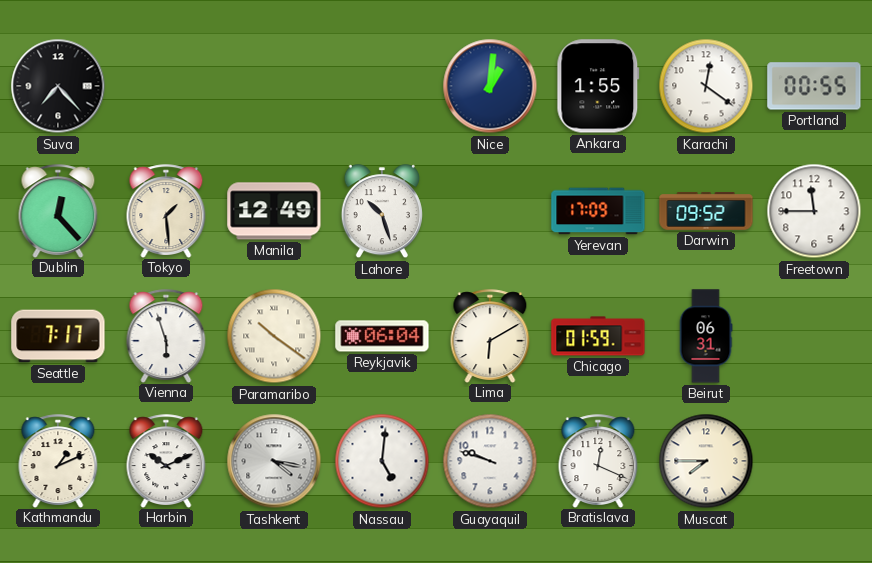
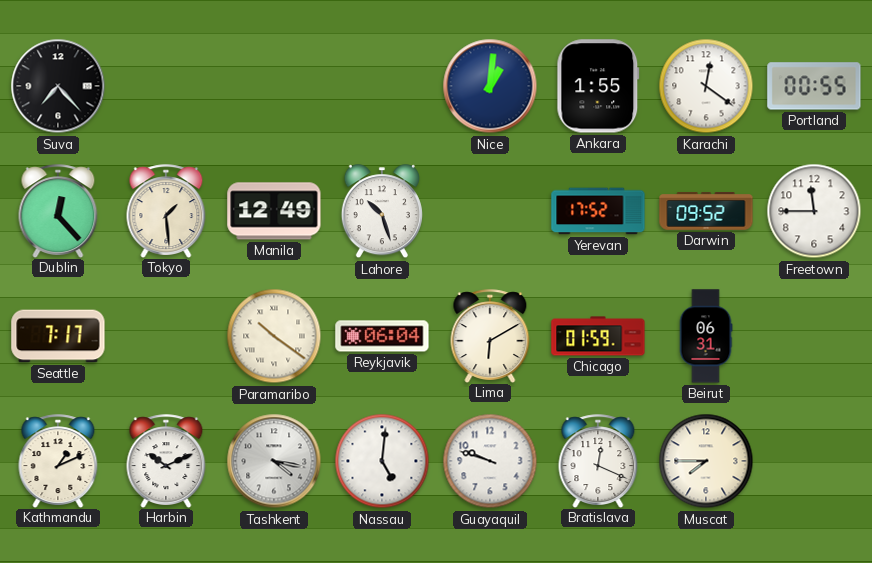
Yerevan: 17:09 -> 17:52 (598, 211)
Vienna: 5:57 -> none (166, 336)
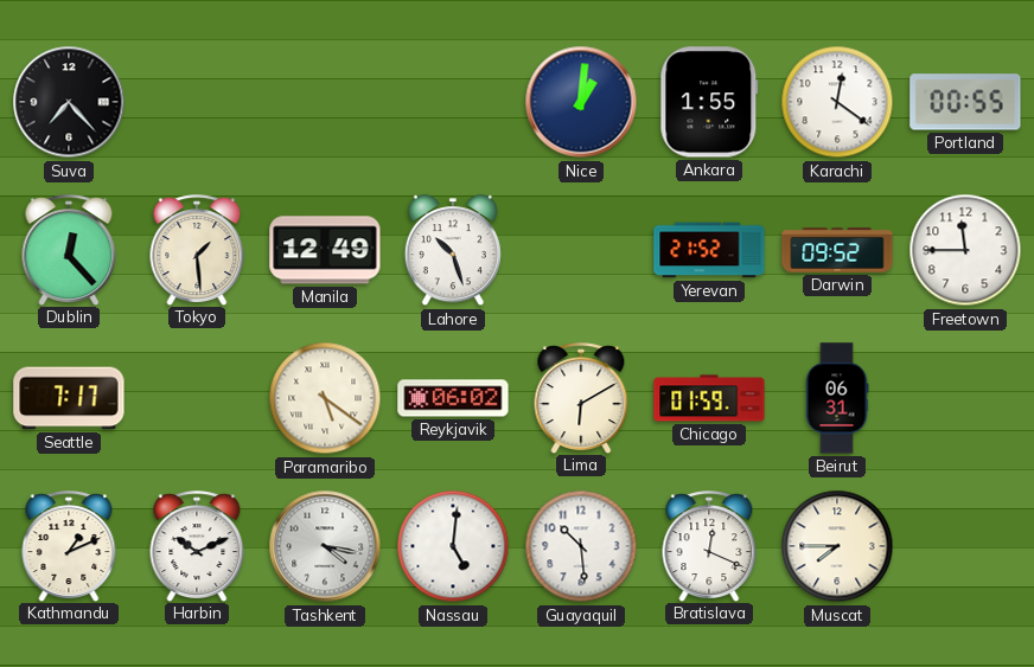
Yerevan: 17:52 -> 21:52 (709, 250)
Paramaribo: 10:21 -> 5:21 (325, 398)
Reykjavik: 06:04 -> 06:02 (453, 398)
Guayaquil: 9:48 -> 10:29 (581, 546)
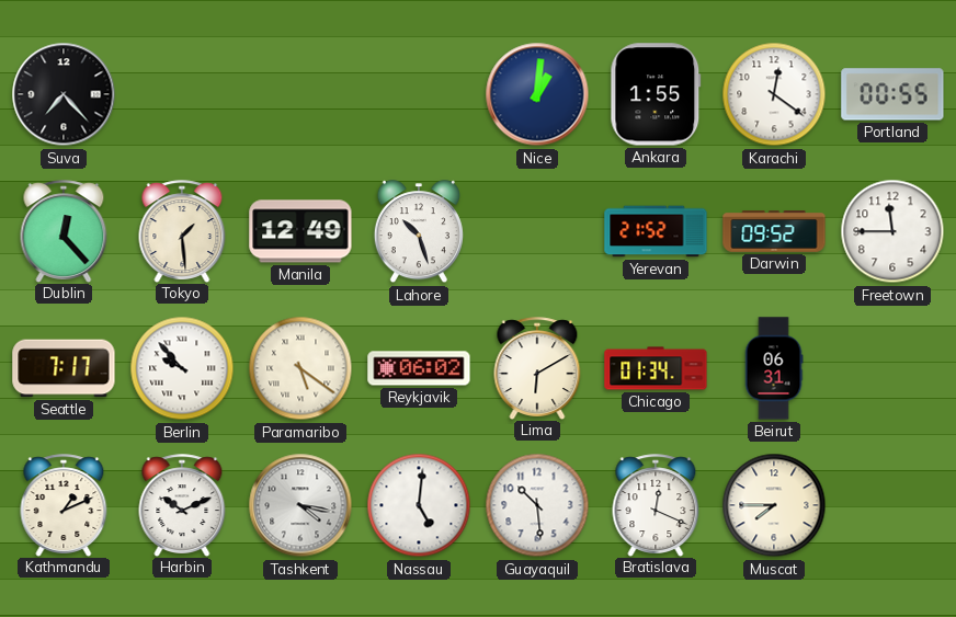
Berlin: none -> 9:53 (182, 368)
Chicago: 01:59 -> 01:34 (656, 368)
